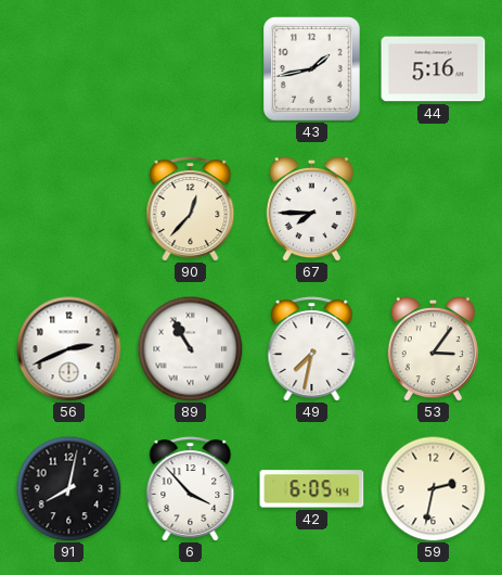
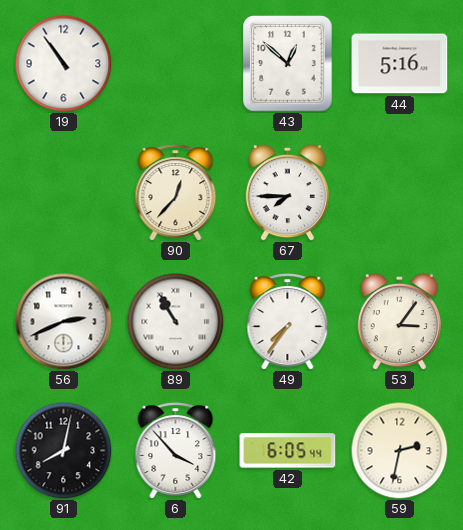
19: none -> 10:54 (63, 63)
43: 1:43 -> 12:52 (288, 64)
49: 7:32 -> 7:36 (288, 322)
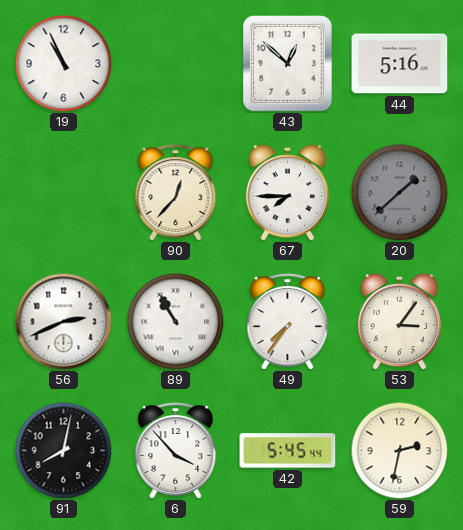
19: 10:54 -> 10:56 (63, 63)
20: none -> 1:38 (399, 192)
42: 6:05 -> 5:45 (288, 451)
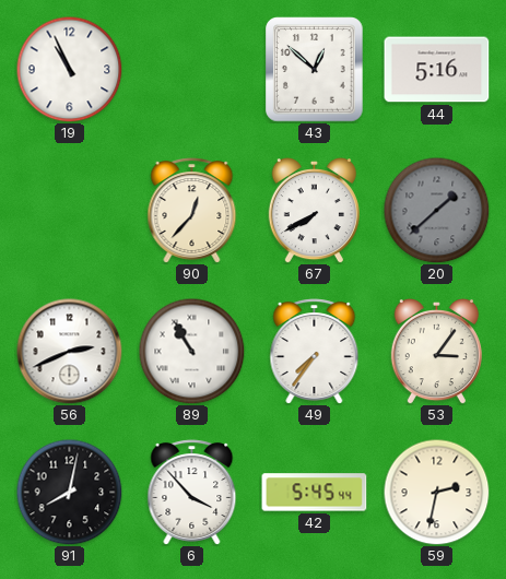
67: 7:45 -> 7:40 (314, 210)
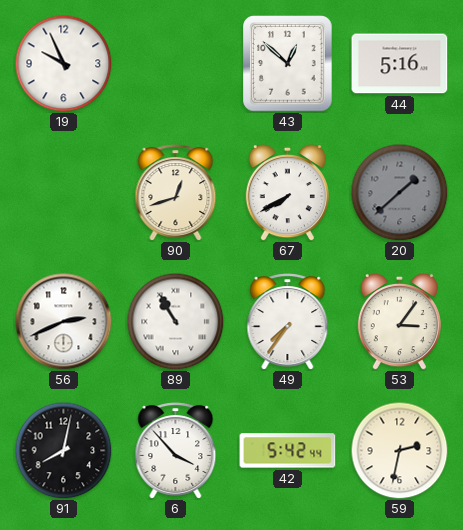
19: 10:56 -> 9:56 (63, 63)
90: 12:37 -> 12:42 (176, 193)
42: 5:45 -> 5:42 (288, 451)
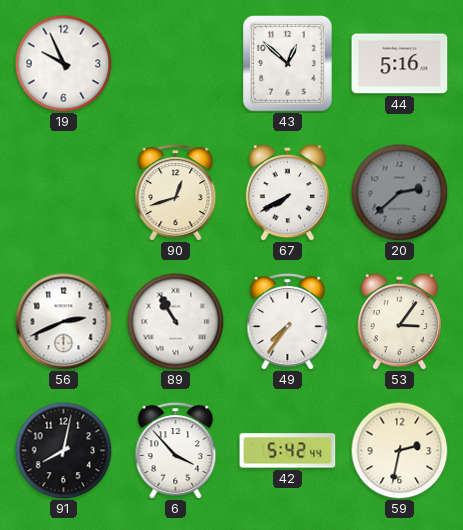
20: 1:38 -> 2:38 (399, 192)
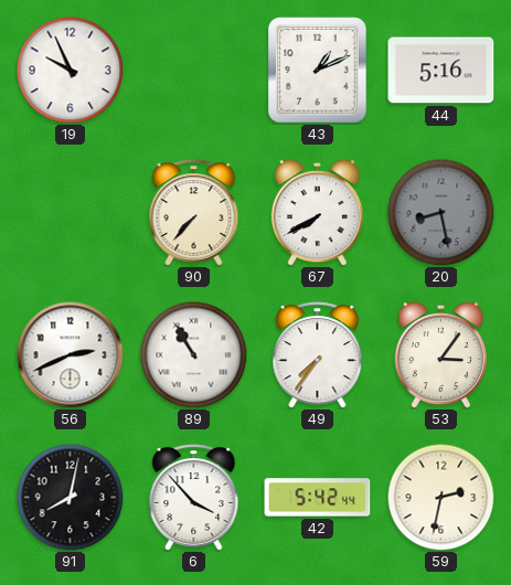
43: 12:52 -> 1:11 (318, 71)
90: 12:42 -> 7:37 (194, 213)
20: 2:38 -> 8:28 (440, 212)
